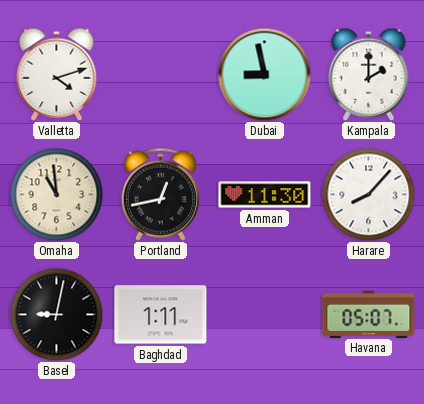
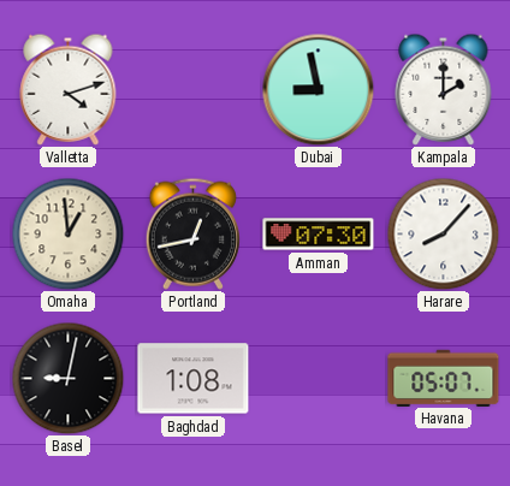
Omaha: 10:59 -> 12:59 (67, 233)
Amman: 11:30 -> 07:30 (319, 235)
Baghdad: 1:11 -> 1:08 (194, 379)
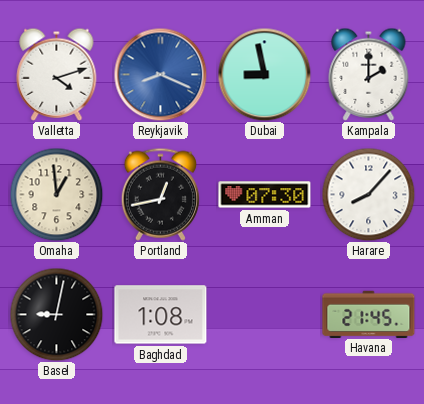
Reykjavik: none -> 8:19 (160, 74)
Havana: 05:07 -> 21:45 (369, 314)
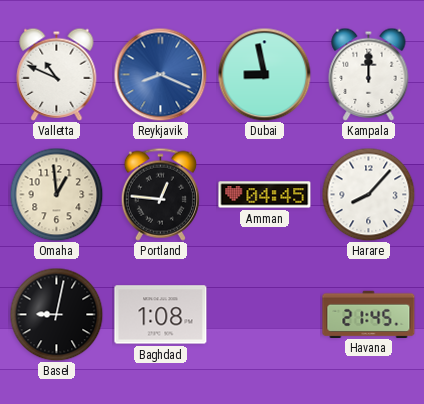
Valletta: 4:12 -> 10:49 (57, 74)
Kampala: 2:00 -> 12:00 (369, 74)
Portland: 12:43 -> 12:46 (160, 194)
Amman: 07:30 -> 04:45 (265, 195)
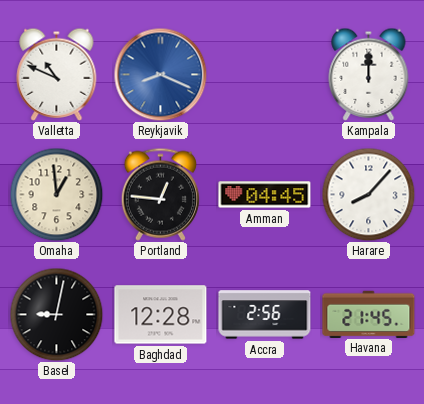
Dubai: 8:58 -> none (264, 74)
Baghdad: 1:08 -> 12:28 (161, 315)
Accra: none -> 2:56 (265, 315)
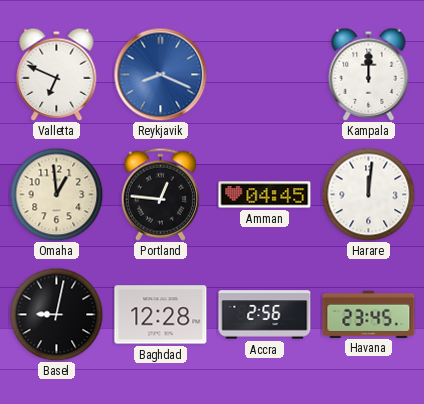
Valletta: 10:49 -> 6:49 (57, 74)
Harare: 8:07 -> 12:01 (368, 194)
Havana: 21:45 -> 23:45 (369, 314)
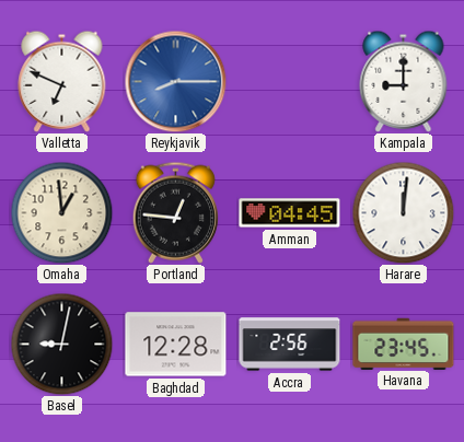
Reykjavik: 8:19 -> 8:15 (175, 81)
Kampala: 12:00 -> 9:00 (404, 81)
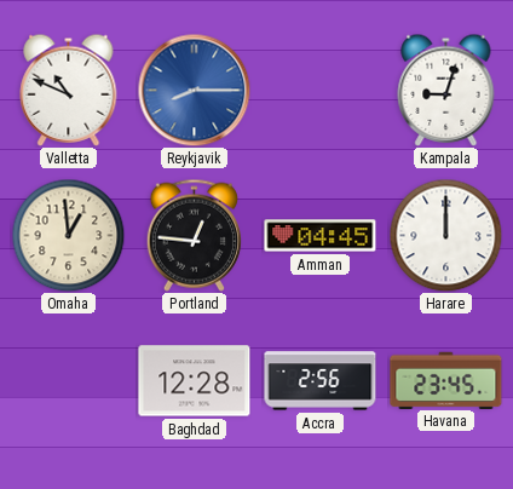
Valletta: 6:49 -> 10:49 (69, 90)
Kampala: 9:00 -> 9:03 (446, 90)
Harare: 12:01 -> 12:00 (445, 235)
Basel: 9:02 -> none (61, 344)
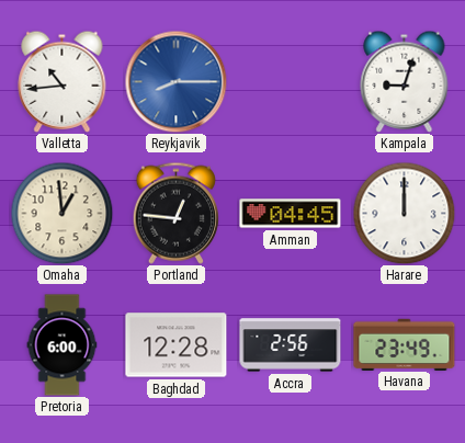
Valletta: 10:49 -> 10:44 (63, 81)
Pretoria: none -> 6:00 (63, 345)
Havana: 23:45 -> 23:49 (405, 344)
